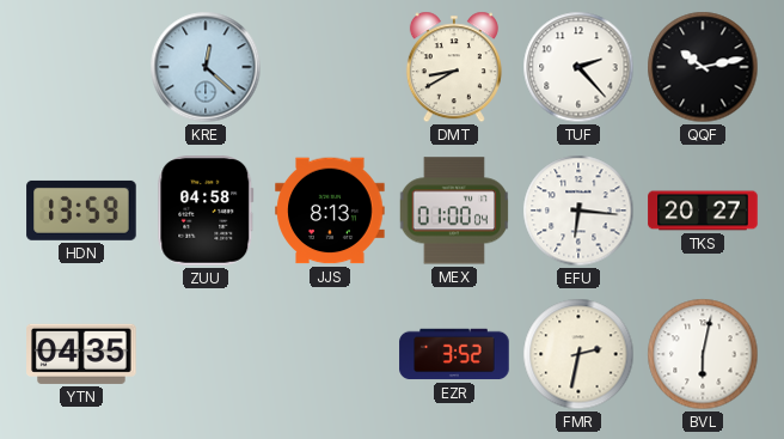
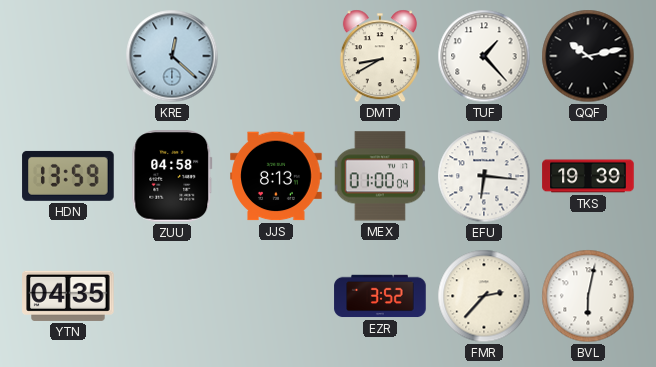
TUF: 2:23 -> 1:23 (484, 56)
TKS: 20:27 -> 19:39 (588, 176)
FMR: 2:32 -> 2:37 (484, 296)
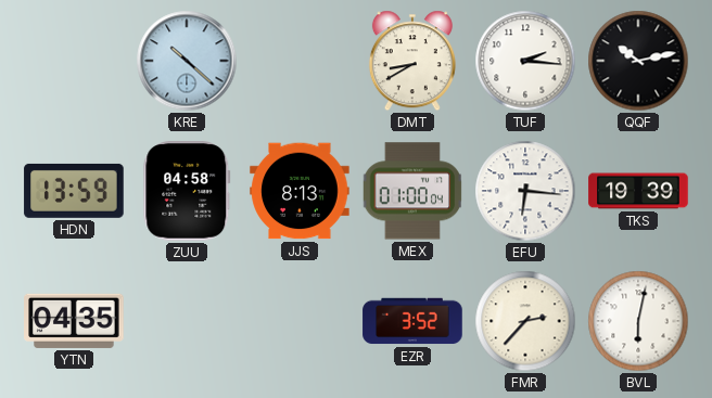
KRE: 12:22 -> 10:22 (187, 61)
TUF: 1:23 -> 2:16 (525, 61)
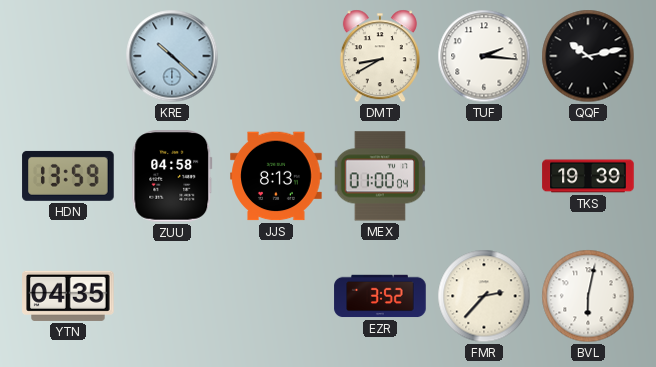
EFU: 6:16 -> none (525, 191)
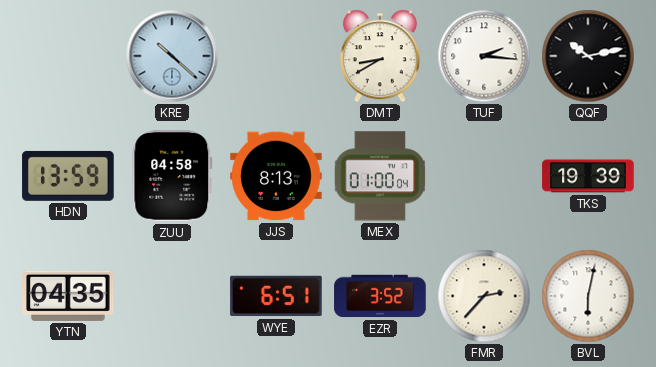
WYE: none -> 6:51 (276, 296)
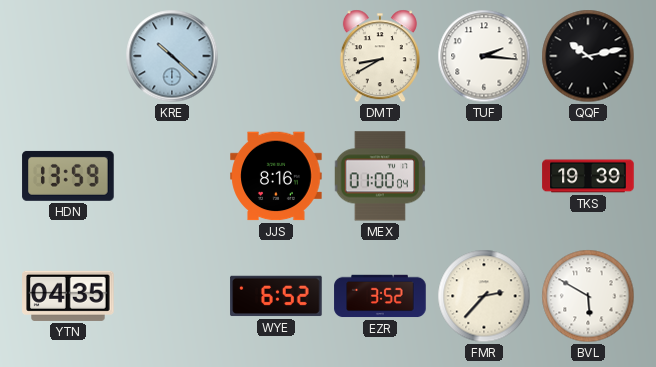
ZUU: 04:58 -> none (172, 176)
JJS: 8:13 -> 8:16 (276, 176)
WYE: 6:51 -> 6:52 (276, 296)
BVL: 6:02 -> 5:50 (588, 296)
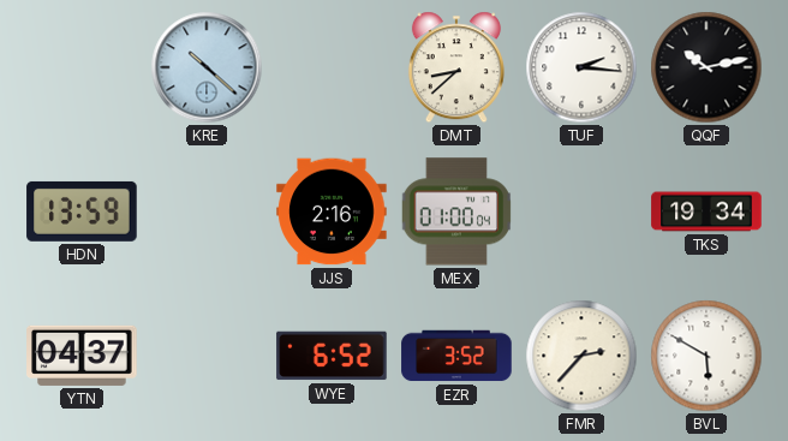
DMT: 8:40 -> 8:38 (456, 67)
JJS: 8:16 -> 2:16 (332, 211)
TKS: 19:39 -> 19:34 (706, 211)
YTN: 04:35 -> 04:37 (82, 356)
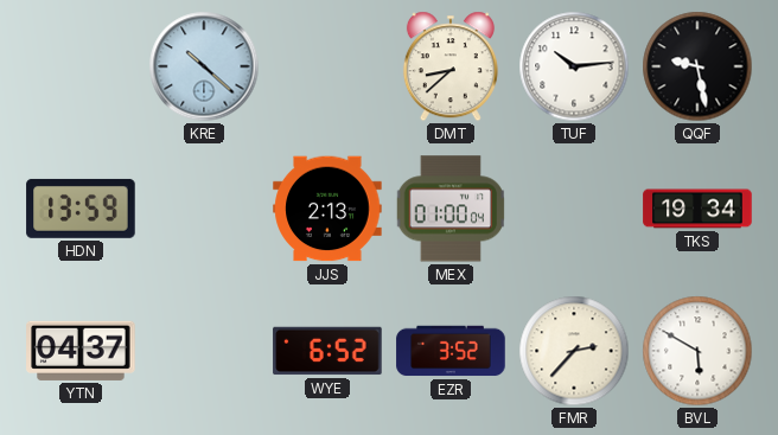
TUF: 2:16 -> 10:14 (574, 66)
QQF: 10:13 -> 9:28 (697, 66)
JJS: 2:16 -> 2:13 (327, 209)
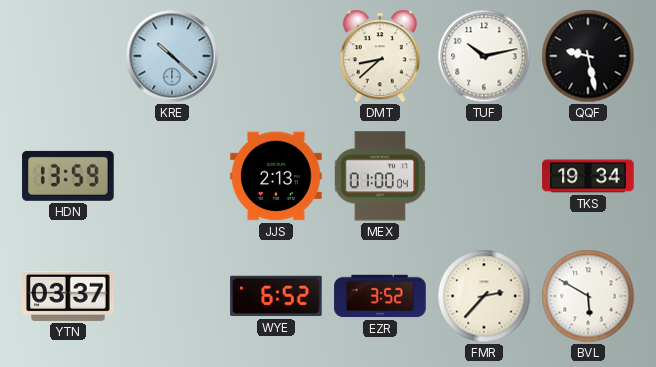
TUF: 10:14 -> 10:13 (484, 56)
YTN: 04:37 -> 03:37 (68, 296)
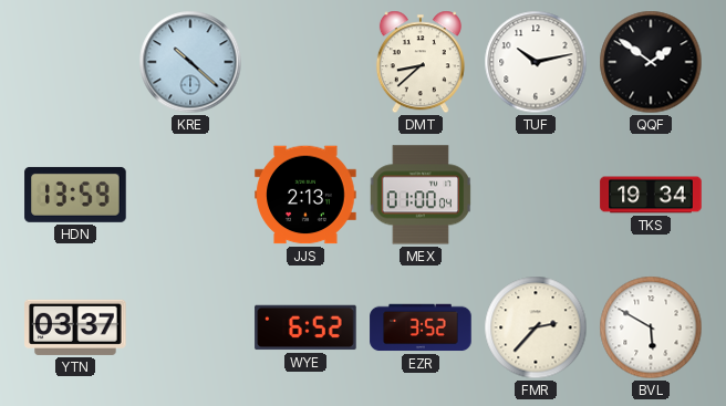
QQF: 9:28 -> 1:51 (651, 62)
